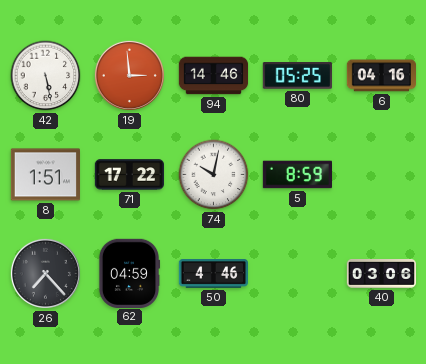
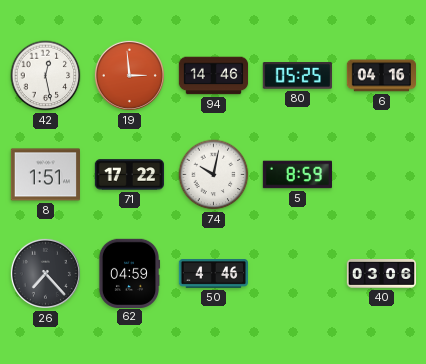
42: 5:28 -> 12:28 (46, 76)
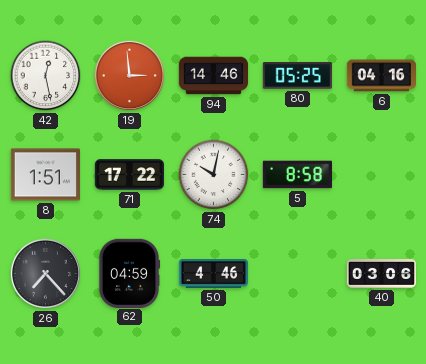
5: 8:59 -> 8:58 (297, 175)
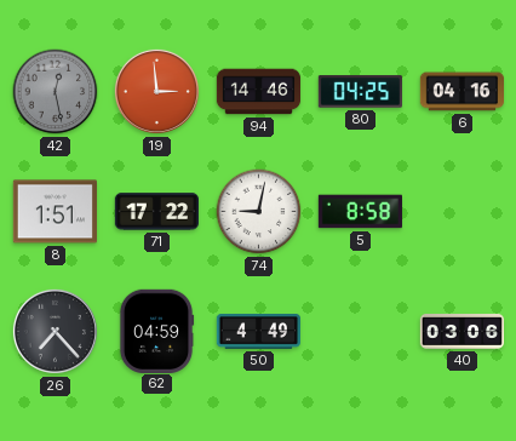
42 dial: white -> grey (56, 92)
80: 05:25 -> 04:25 (360, 92)
74: 10:02 -> 9:02 (259, 212)
50: 4:46 -> 4:49 (258, 332)
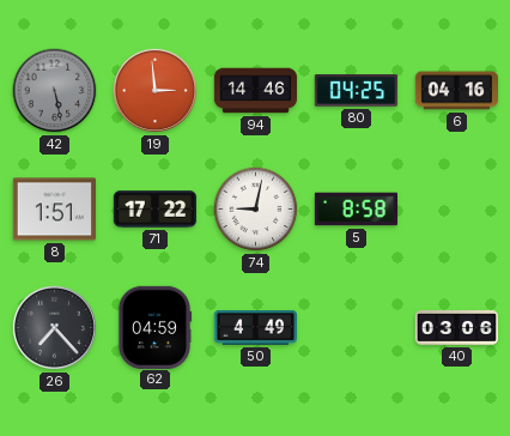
42: 12:28 -> 5:28 (55, 91)
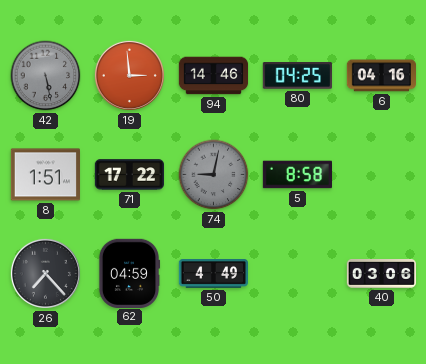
74 dial: white -> grey (214, 175)
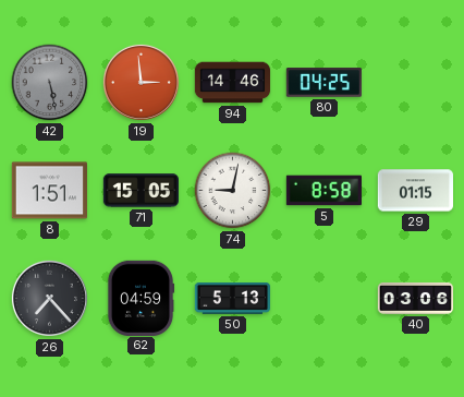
6: 04:16 -> none (381, 76)
71: 17:22 -> 15:05 (141, 191)
74 dial: grey -> white (233, 191)
29: none -> 01:15 (415, 191)
50: 4:49 -> 5:13 (232, 299)
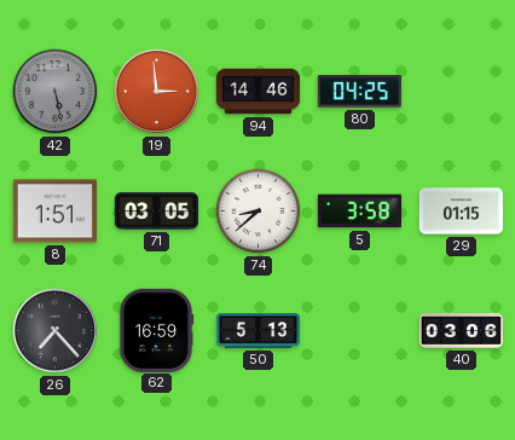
71: 15:05 -> 03:05 (156, 212)
74: 9:02 -> 8:38 (259, 212)
5: 8:58 -> 3:58 (359, 212)
62: 04:59 -> 16:59 (156, 330)
